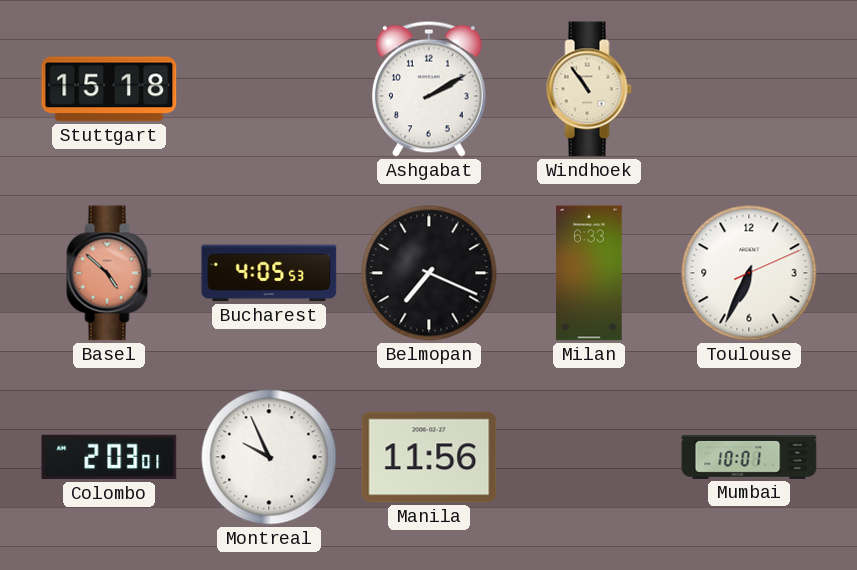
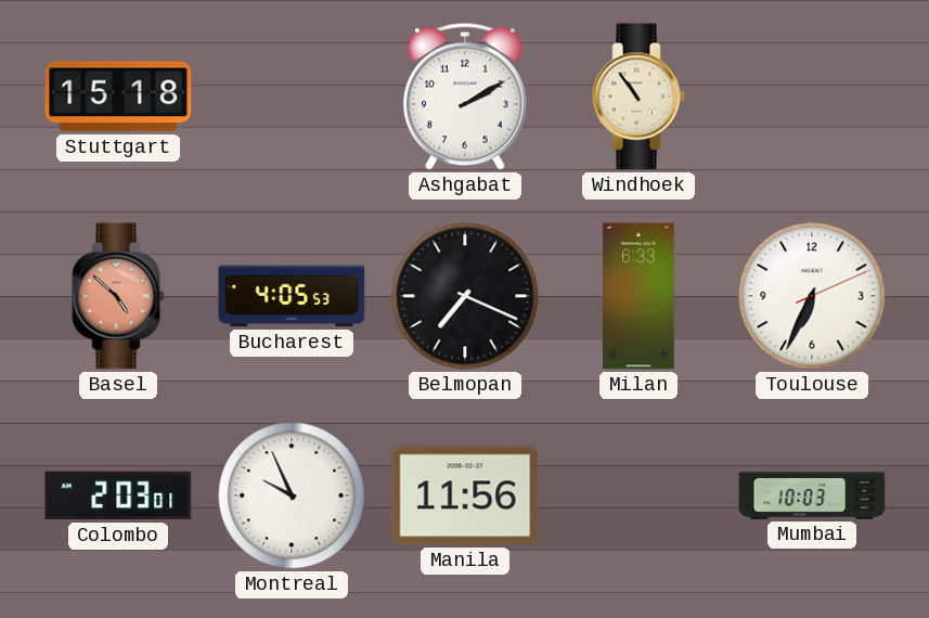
Mumbai: 10:01 -> 10:03 (812, 497)
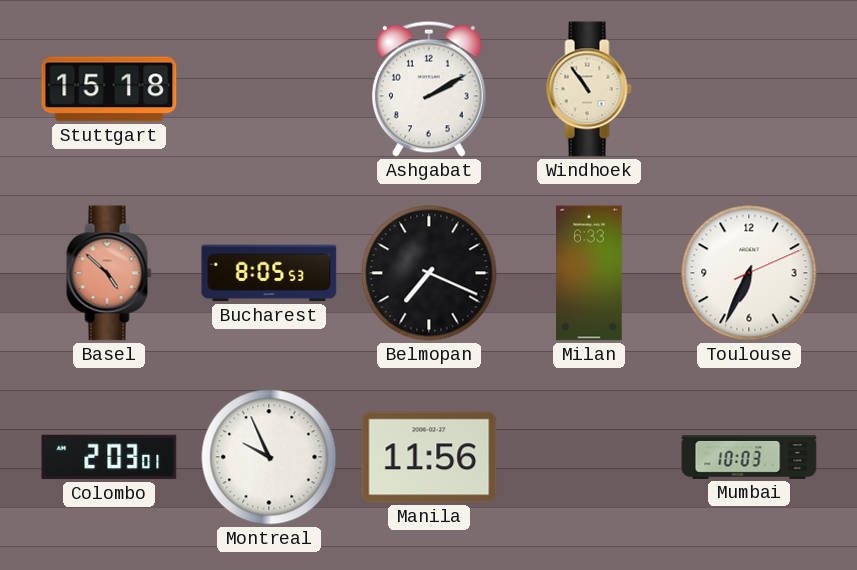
Bucharest: 4:05 -> 8:05 (269, 273)
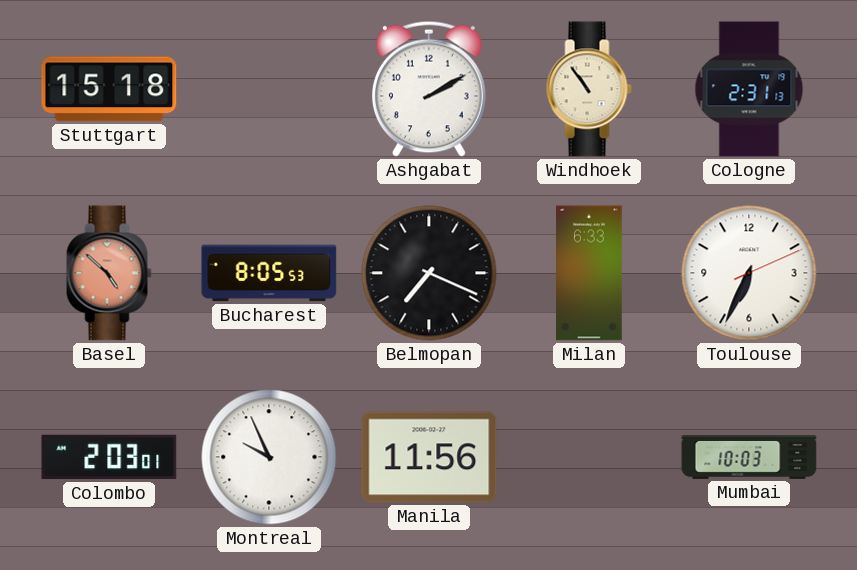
Cologne: none -> 2:31 (749, 89)
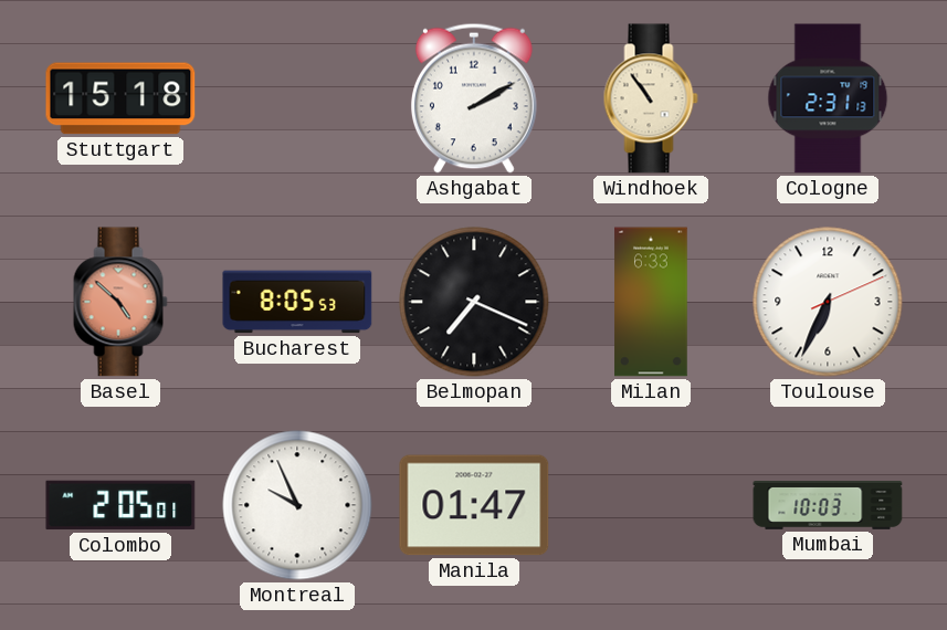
Colombo: 2:03 -> 2:05 (120, 505)
Manila: 11:56 -> 01:47 (474, 505)
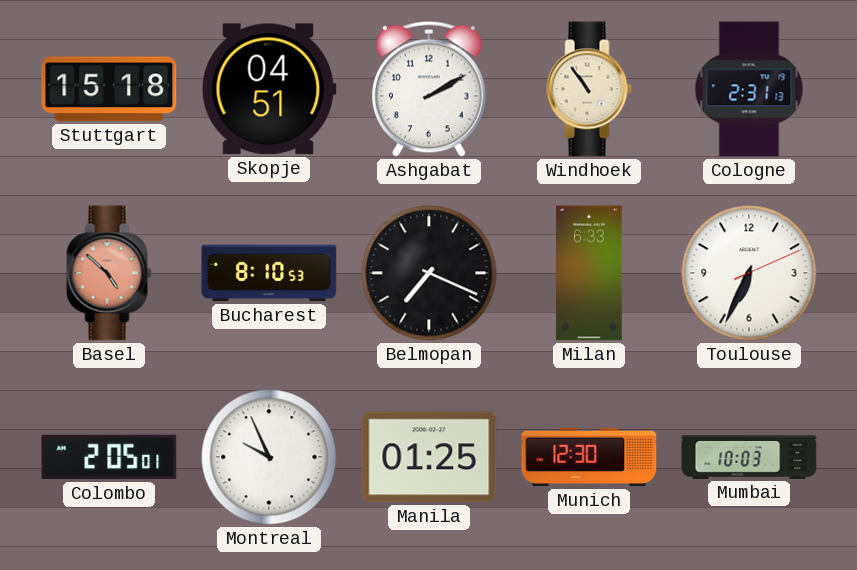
Skopje: none -> 04:51 (269, 89)
Bucharest: 8:05 -> 8:10 (269, 273)
Manila: 01:47 -> 01:25 (429, 457)
Munich: none -> 12:30 (589, 457)
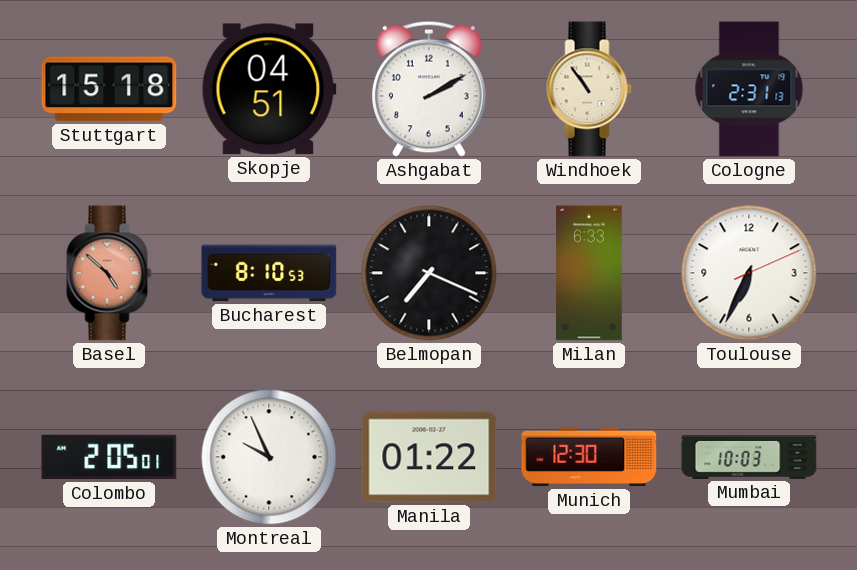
Manila: 01:25 -> 01:22 (429, 457)
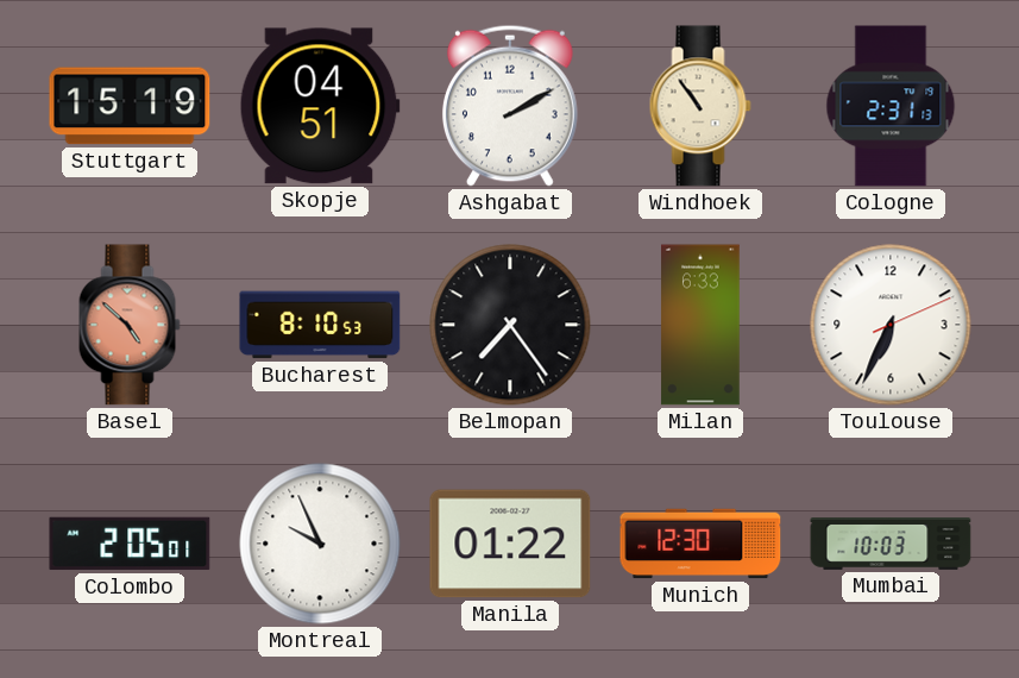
Stuttgart: 15:18 -> 15:19 (130, 106)
Belmopan: 7:19 -> 7:24 (510, 325)
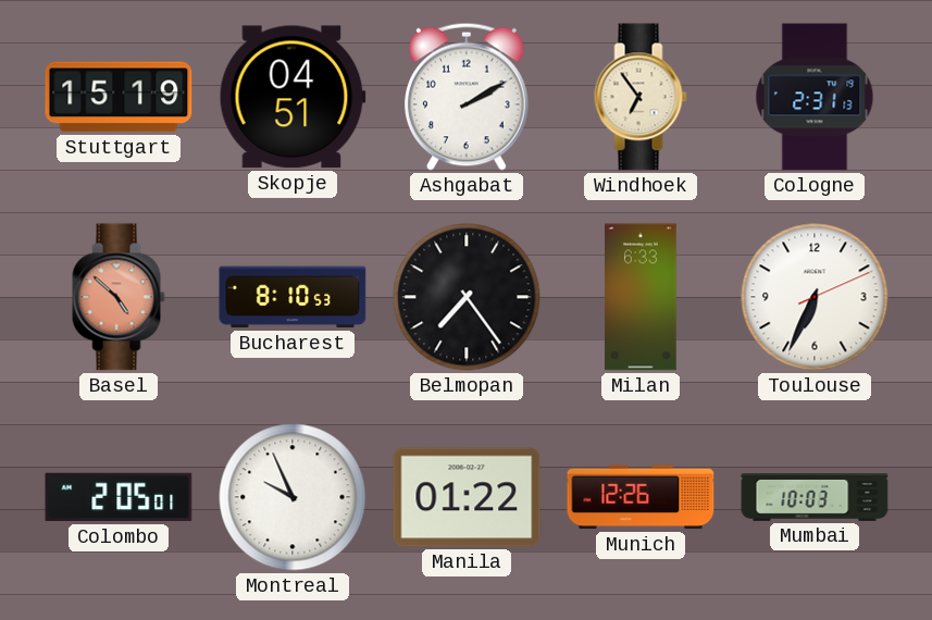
Windhoek: 10:54 -> 6:54 (641, 97)
Munich: 12:30 -> 12:26 (641, 497)
